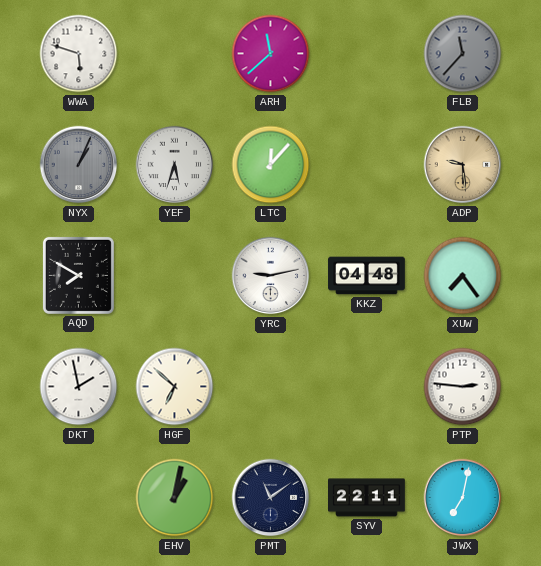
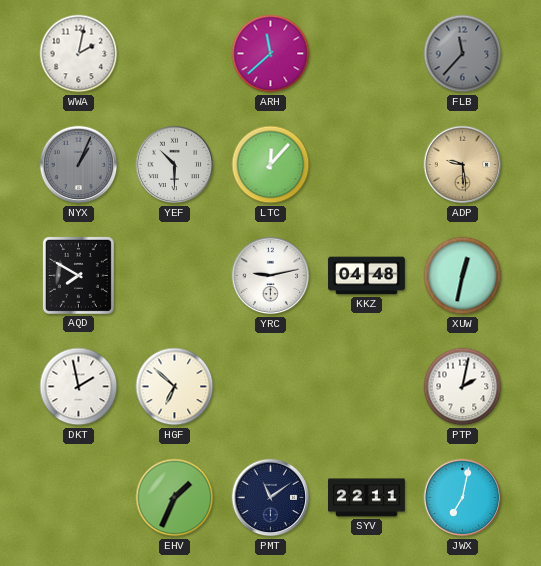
WWA: 5:48 -> 2:02 (79, 54)
YEF: 5:33 -> 10:30 (175, 165)
XUW: 7:24 -> 12:32 (463, 276)
PTP: 2:46 -> 2:02 (463, 387)
EHV: 1:02 -> 1:34 (175, 498)
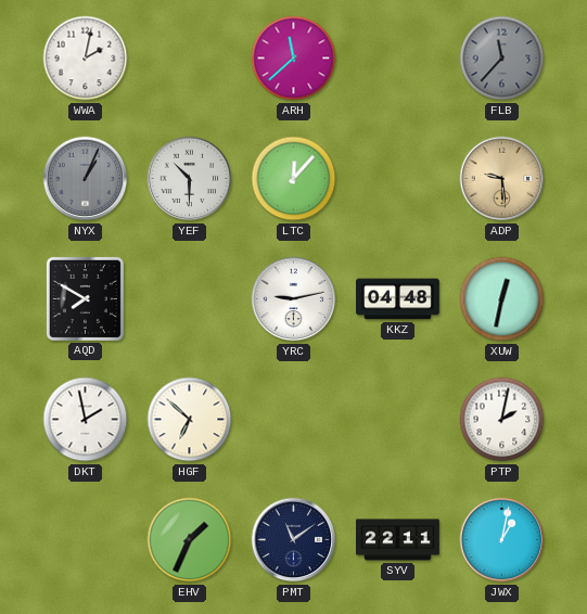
JWX: 7:02 -> 1:02 (502, 540)
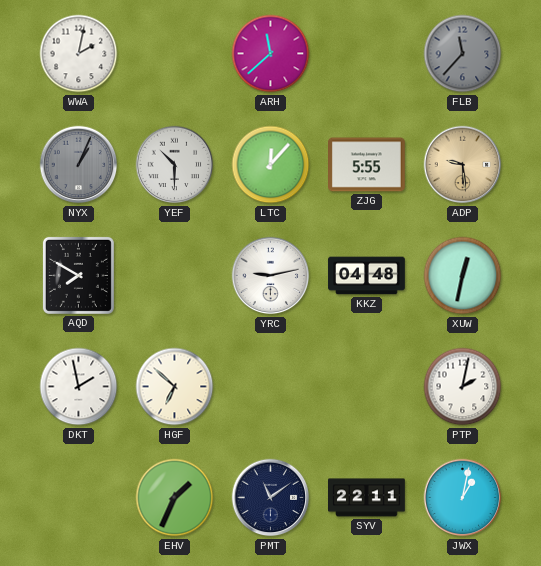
ZJG: none -> 5:55 (367, 165)
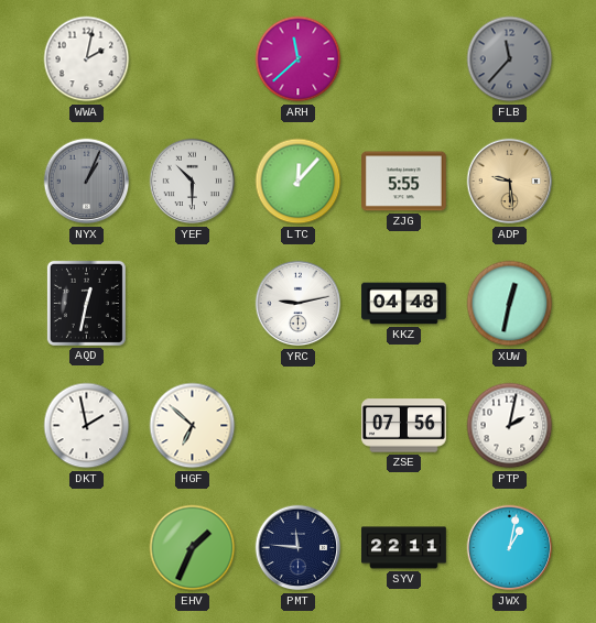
AQD: 7:50 -> 12:32 (86, 303)
ZSE: none -> 07:56 (404, 426)
PMT: 11:09 -> 11:46 (299, 548)
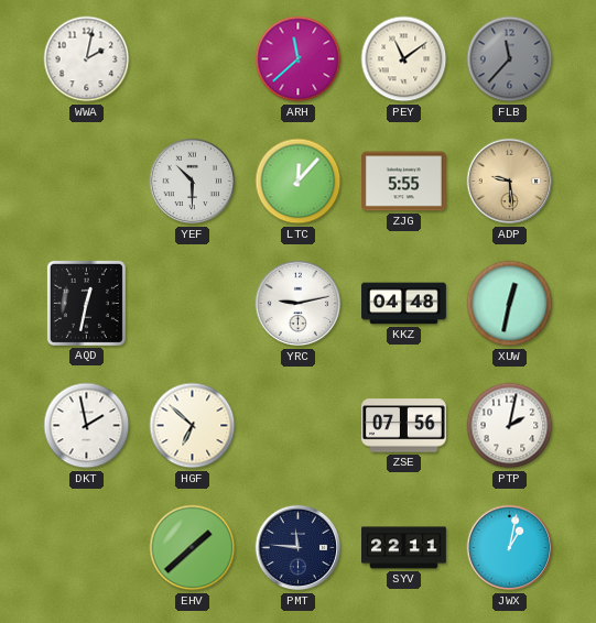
PEY: none -> 11:09 (404, 59)
NYX: 1:04 -> none (87, 182)
EHV: 1:34 -> 1:38 (193, 548)
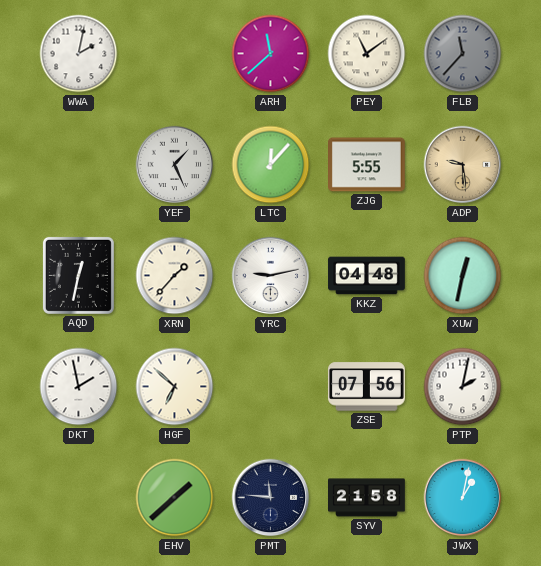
YEF: 10:30 -> 1:26 (175, 165)
XRN: none -> 1:37 (175, 276)
SYV: 22:11 -> 21:58 (367, 498)
